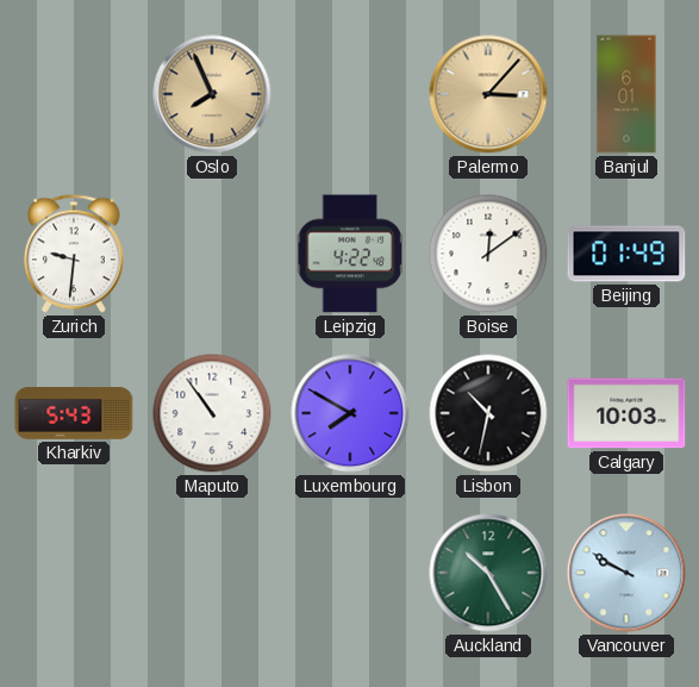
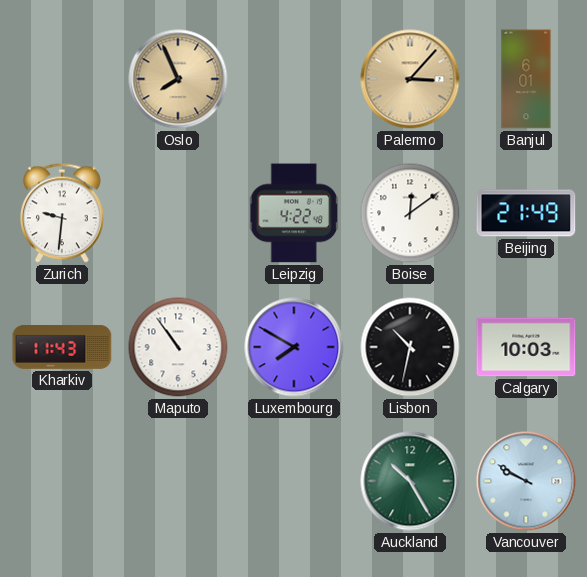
Beijing: 01:49 -> 21:49 (526, 213)
Kharkiv: 5:43 -> 11:43 (62, 347)
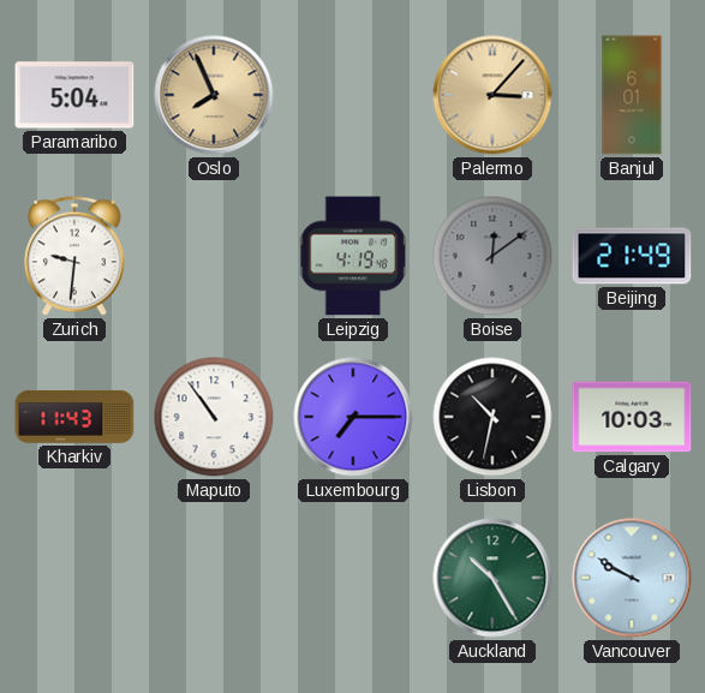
Paramaribo: none -> 5:04 (74, 95)
Leipzig: 4:22 -> 4:19 (352, 256)
Boise dial: white -> grey (492, 256)
Luxembourg: 7:50 -> 7:15 (353, 417)
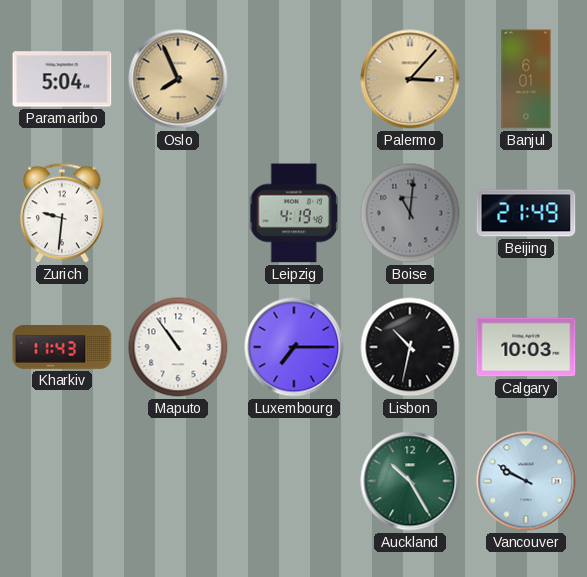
Boise: 12:09 -> 11:01 (410, 213)
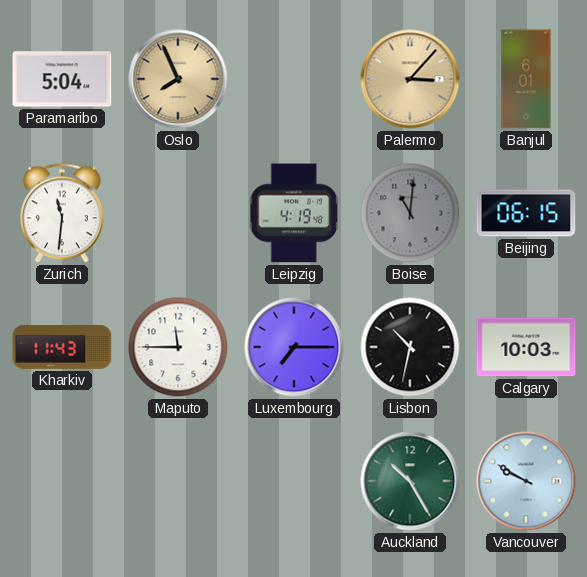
Zurich: 9:31 -> 11:31 (63, 213)
Beijing: 21:49 -> 06:15 (526, 213)
Maputo: 10:54 -> 11:45 (178, 347)
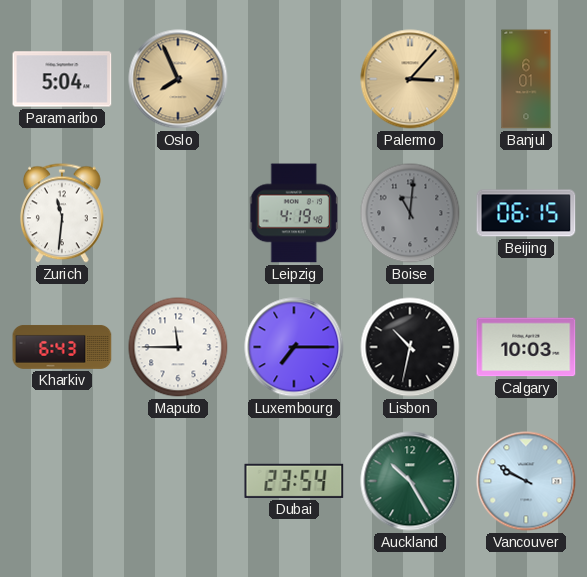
Kharkiv: 11:43 -> 6:43 (62, 347)
Dubai: none -> 23:54 (294, 481)
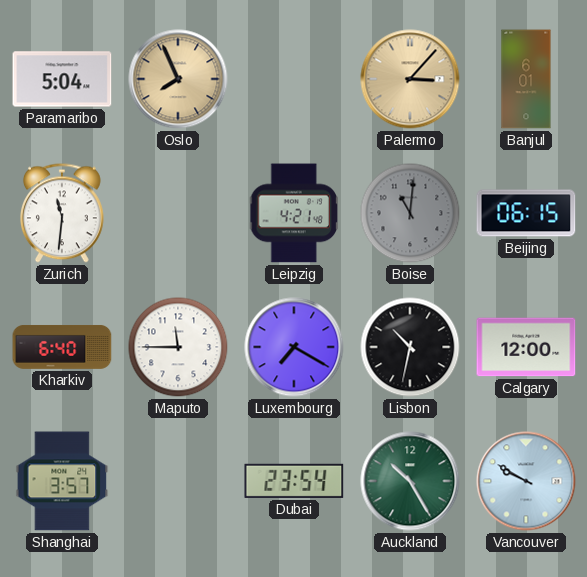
Leipzig: 4:19 -> 4:21 (293, 213)
Kharkiv: 6:43 -> 6:40 (62, 347)
Luxembourg: 7:15 -> 7:20 (294, 347)
Calgary: 10:03 -> 12:00 (526, 347)
Shanghai: none -> 3:57 (62, 481)
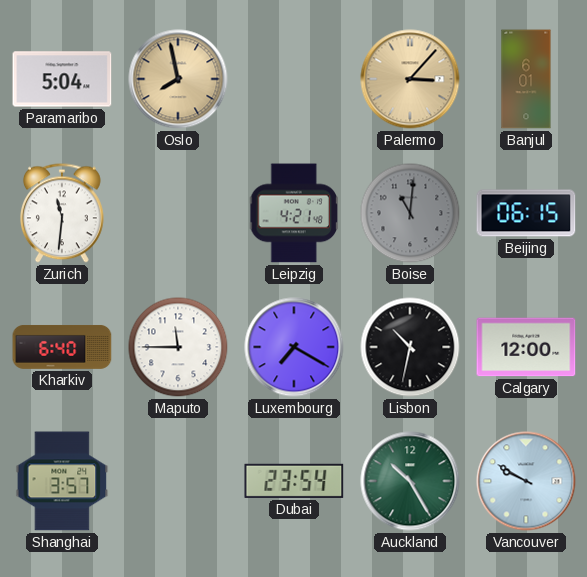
Oslo: 7:56 -> 7:58 (178, 79)
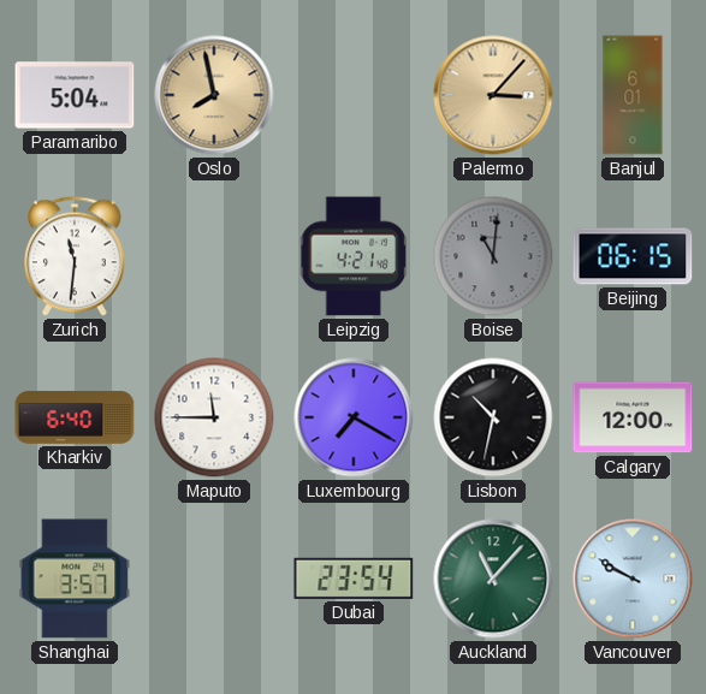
Auckland: 10:25 -> 11:07 (493, 579)
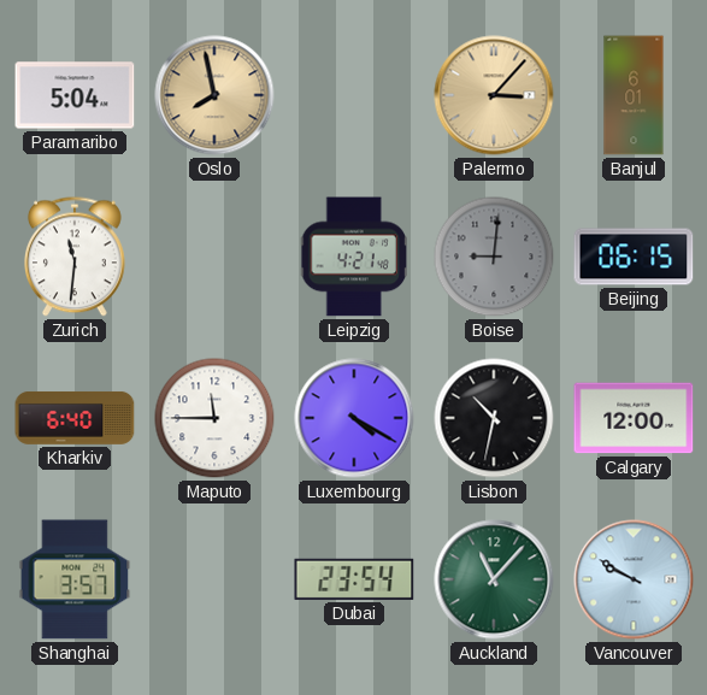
Boise: 11:01 -> 9:01 (494, 257)
Luxembourg: 7:20 -> 4:20 (354, 418)
